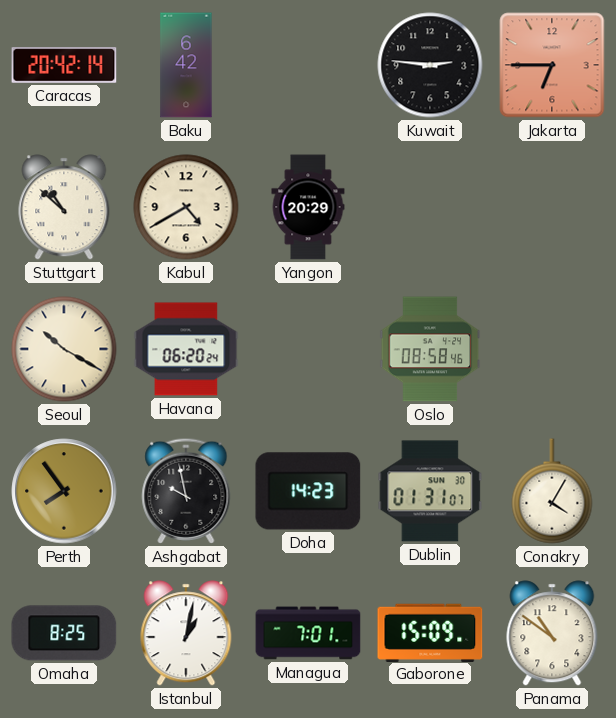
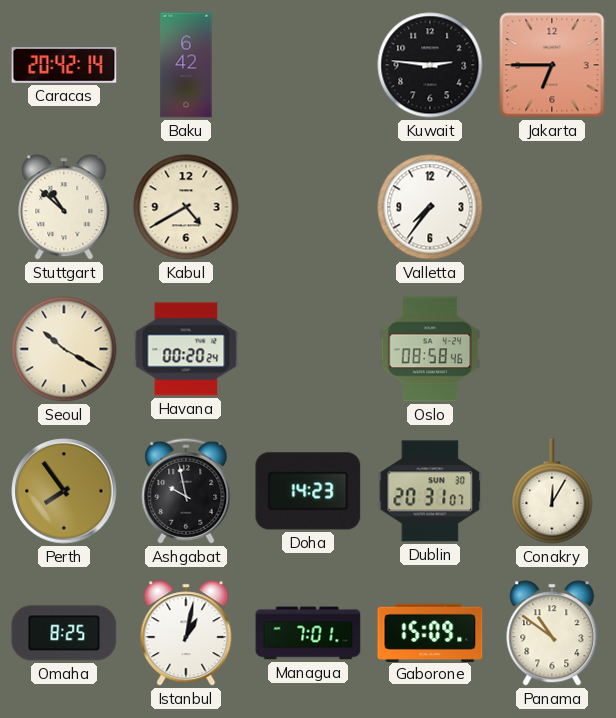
Yangon: 20:29 -> none (308, 207)
Valletta: none -> 7:36 (430, 207)
Havana: 06:20 -> 00:20 (186, 349)
Dublin: 01:31 -> 20:31 (430, 491)
Conakry: 4:05 -> 12:05 (552, 491)
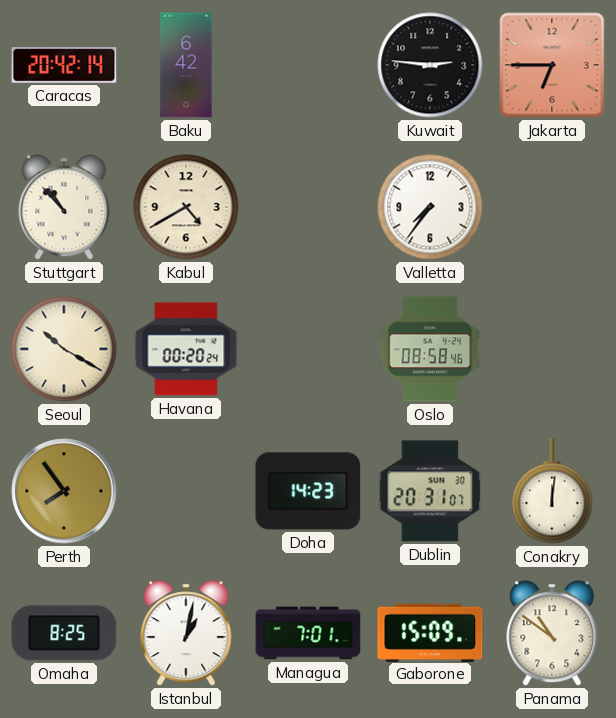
Stuttgart: 10:52 -> 10:53 (64, 207)
Ashgabat: 9:58 -> none (186, 491)
Conakry: 12:05 -> 12:01 (552, 491)
